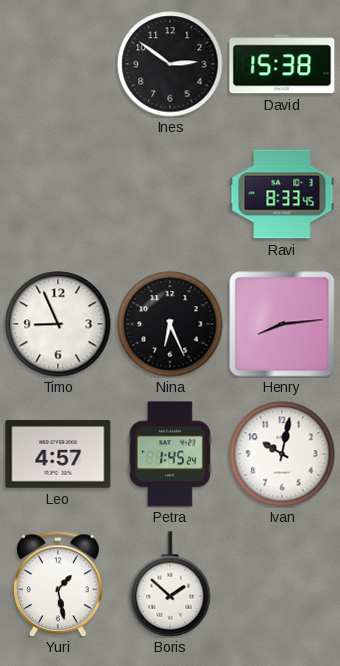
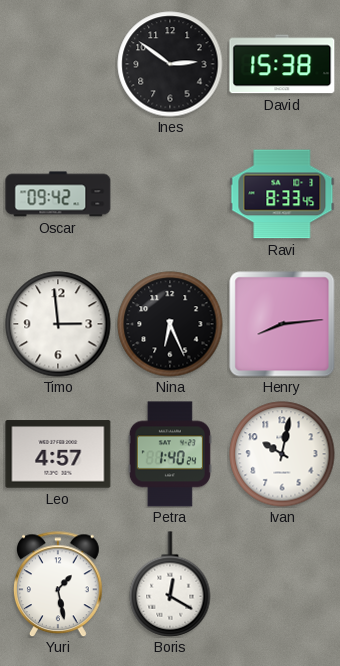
Oscar: none -> 09:42 (58, 194)
Timo: 8:56 -> 2:59 (58, 324)
Petra: 1:45 -> 1:40 (170, 454)
Boris: 1:52 -> 12:20 (170, 584)
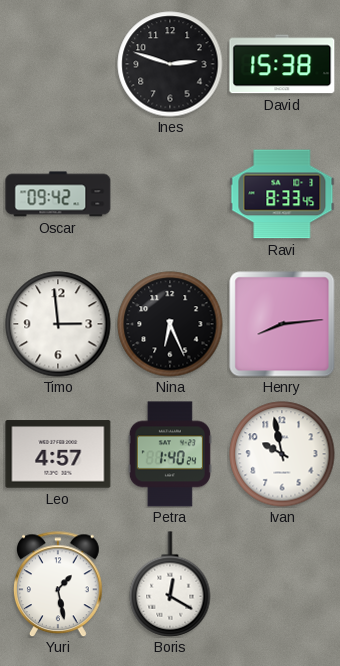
Ines: 2:51 -> 2:48 (170, 64)
Ivan: 10:02 -> 9:58 (282, 454)
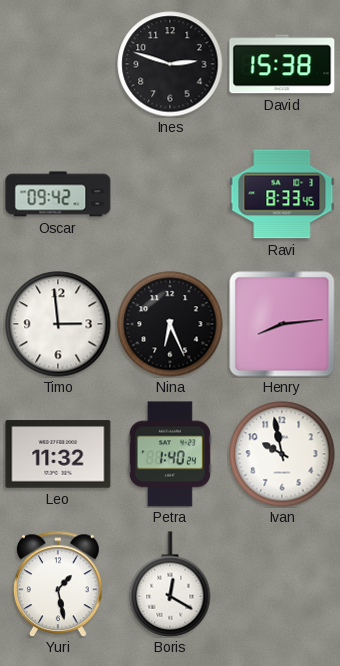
Leo: 4:57 -> 11:32 (58, 454)
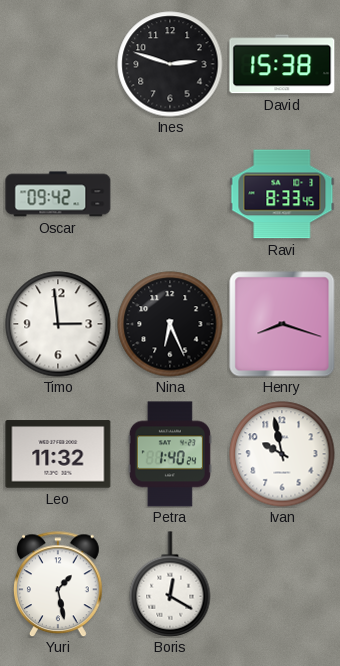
Henry: 8:14 -> 8:18 (282, 324)
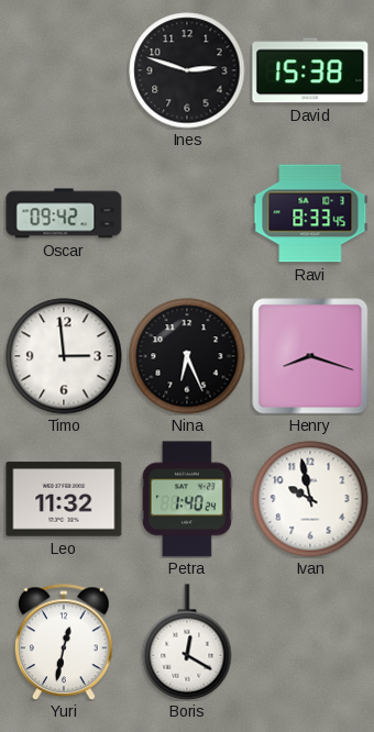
Yuri: 1:28 -> 12:32 (64, 642)
